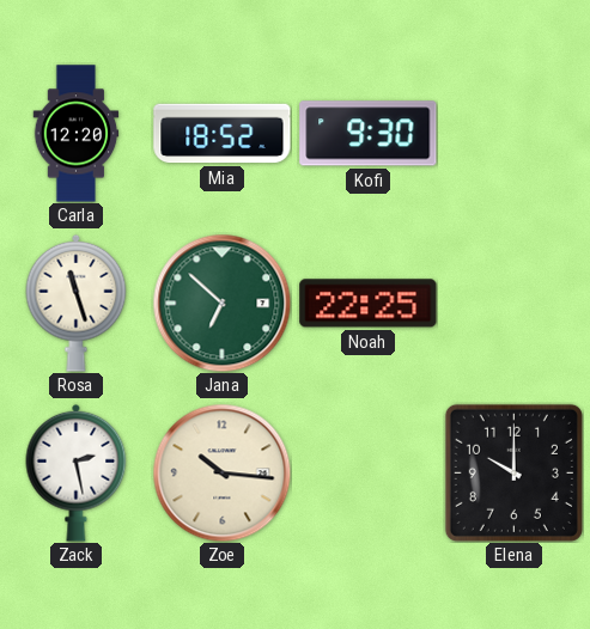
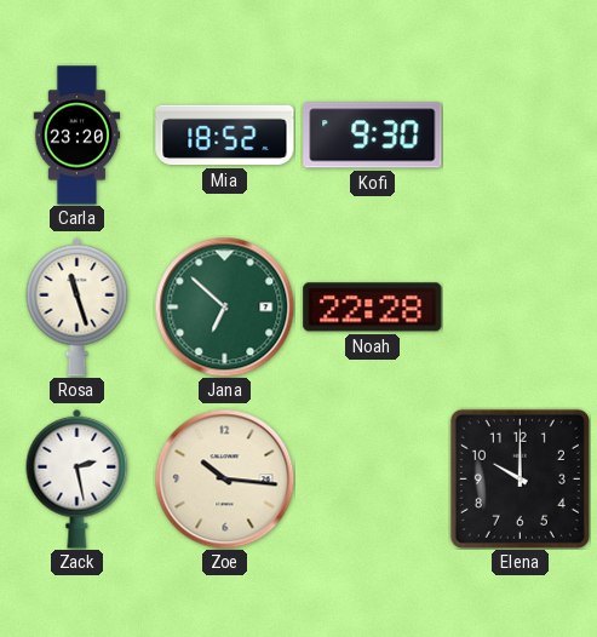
Carla: 12:20 -> 23:20 (78, 136)
Noah: 22:25 -> 22:28 (373, 308)
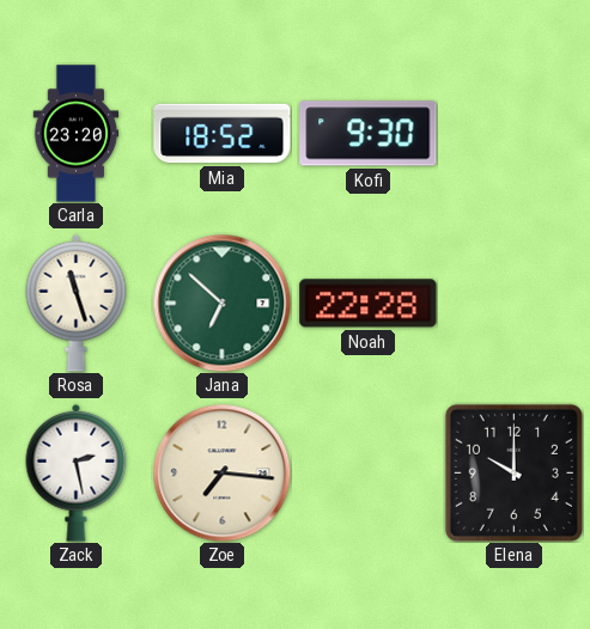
Zoe: 10:16 -> 7:16 (221, 472)
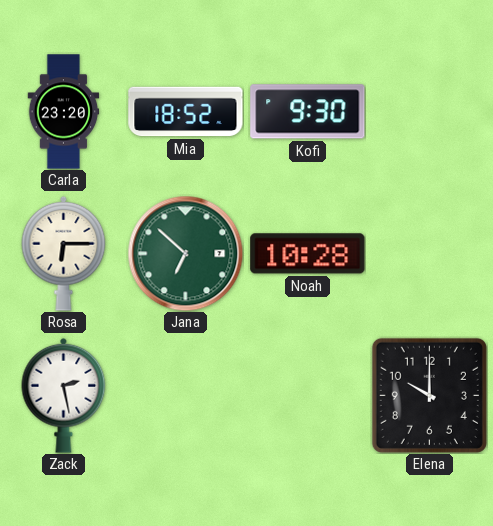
Rosa: 11:27 -> 6:15 (64, 253)
Noah: 22:28 -> 10:28 (308, 254)
Zoe: 7:16 -> none (221, 472)
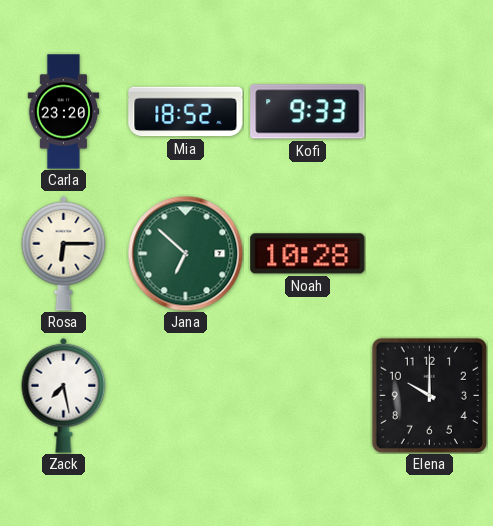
Kofi: 9:30 -> 9:33 (308, 112)
Zack: 2:28 -> 7:28 (64, 395)
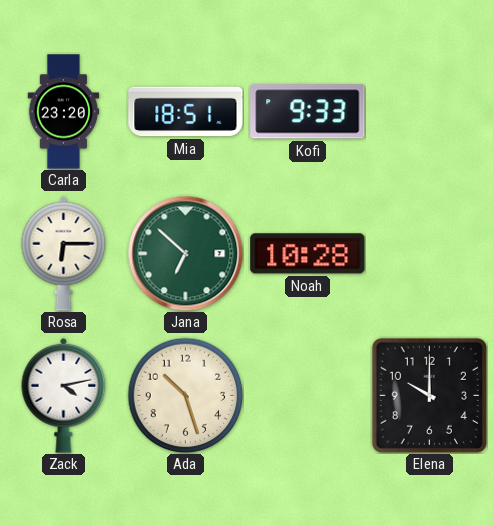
Mia: 18:52 -> 18:51 (186, 112)
Zack: 7:28 -> 4:13 (64, 395)
Ada: none -> 10:27 (185, 395)
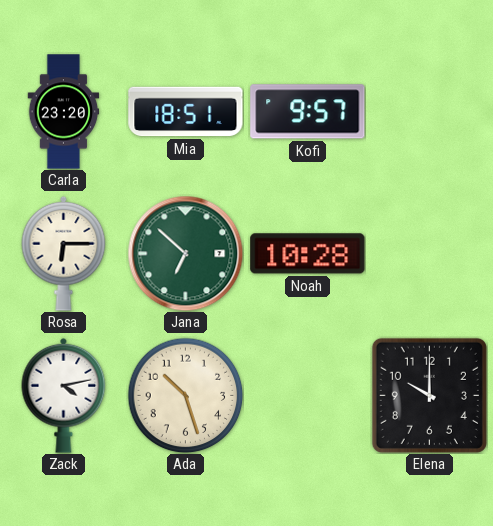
Kofi: 9:33 -> 9:57 (308, 112)
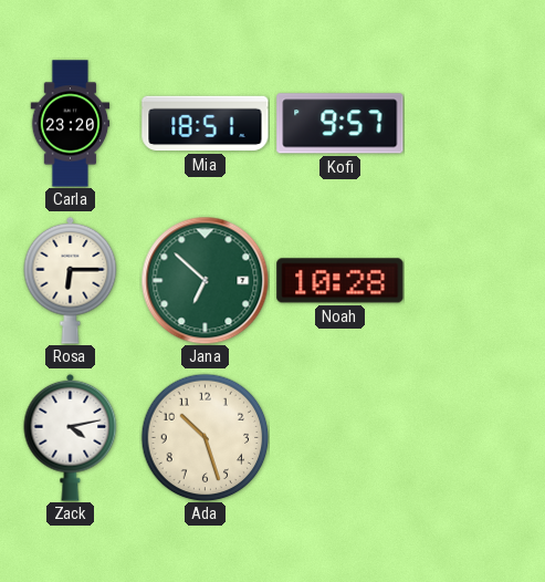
Elena: 10:00 -> none (429, 395)
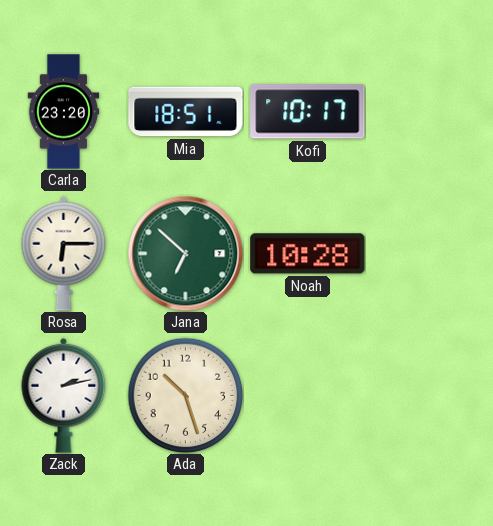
Kofi: 9:57 -> 10:17 (308, 112)
Zack: 4:13 -> 2:13 (64, 395)
